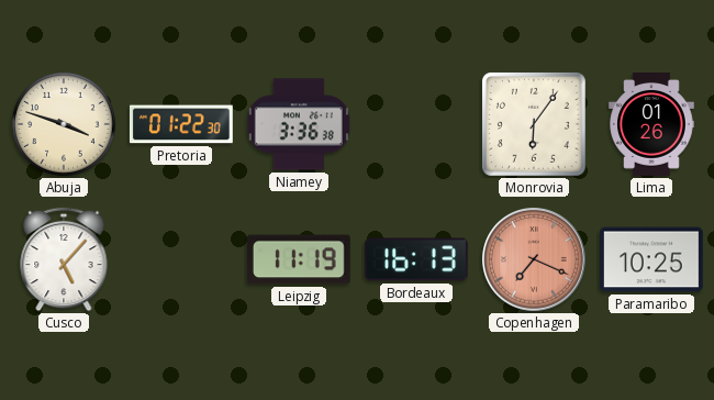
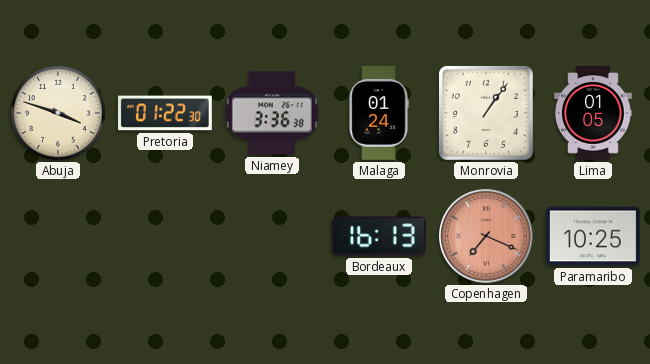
Malaga: none -> 01:24 (379, 114)
Monrovia: 6:06 -> 1:06 (486, 113)
Lima: 01:26 -> 01:05 (593, 114)
Cusco: 5:07 -> none (64, 259)
Leipzig: 11:19 -> none (299, 259)
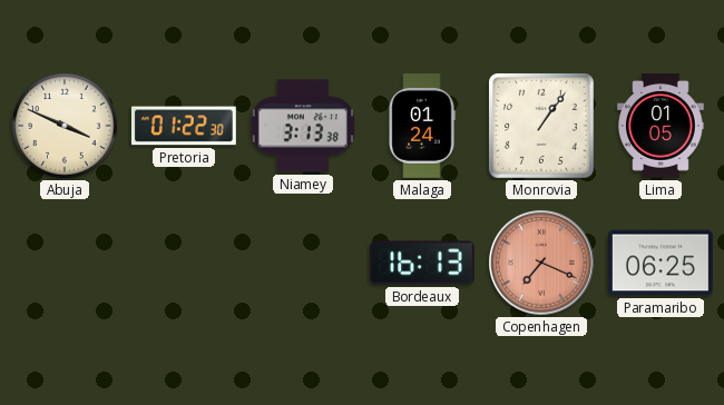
Abuja: 3:48 -> 3:49 (65, 126)
Niamey: 3:36 -> 3:13 (303, 126)
Paramaribo: 10:25 -> 06:25 (662, 263)
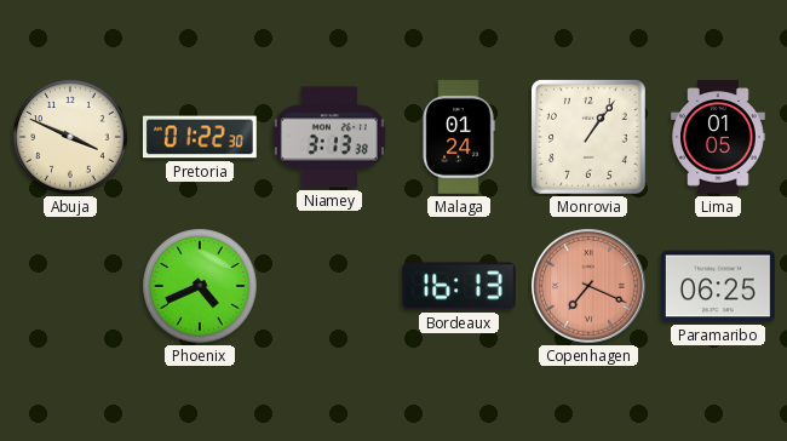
Phoenix: none -> 4:41 (200, 286)
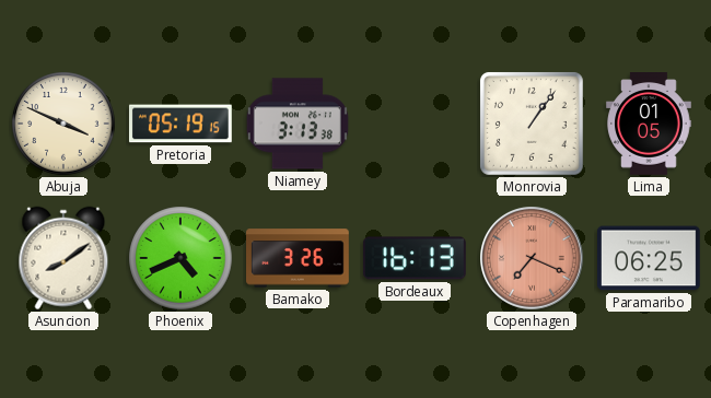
Pretoria: 01:22 -> 05:19 (180, 124)
Malaga: 01:24 -> none (459, 138)
Asuncion: none -> 8:09 (63, 258)
Bamako: none -> 3:26 (299, 258)
